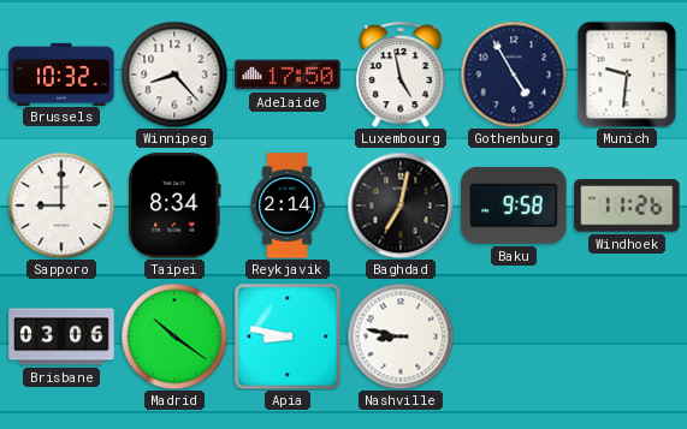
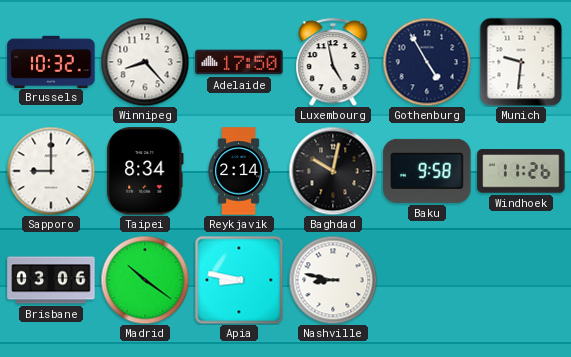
Baghdad: 7:02 -> 10:02 (333, 171)
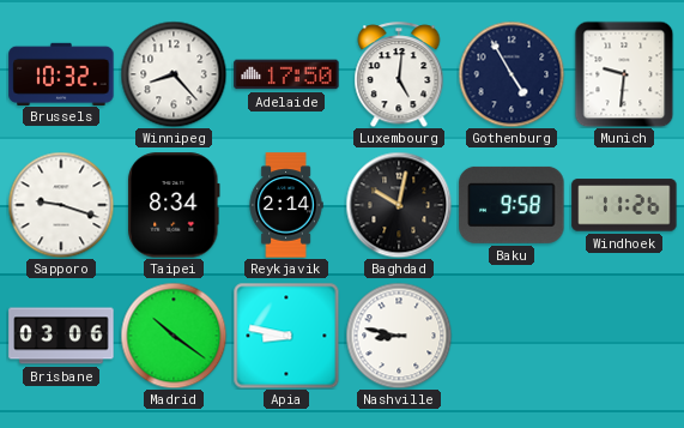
Luxembourg: 4:58 -> 5:01 (399, 74)
Sapporo: 9:00 -> 9:18 (61, 205)
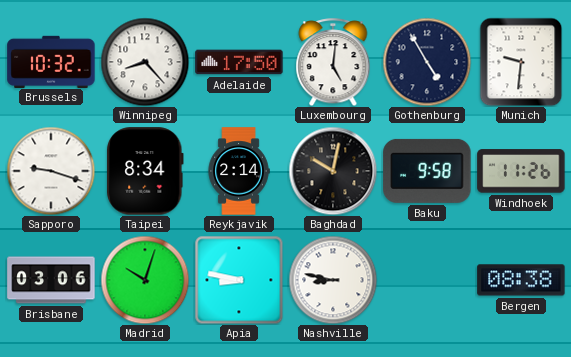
Madrid: 10:21 -> 10:03 (145, 280)
Bergen: none -> 08:38 (521, 280)
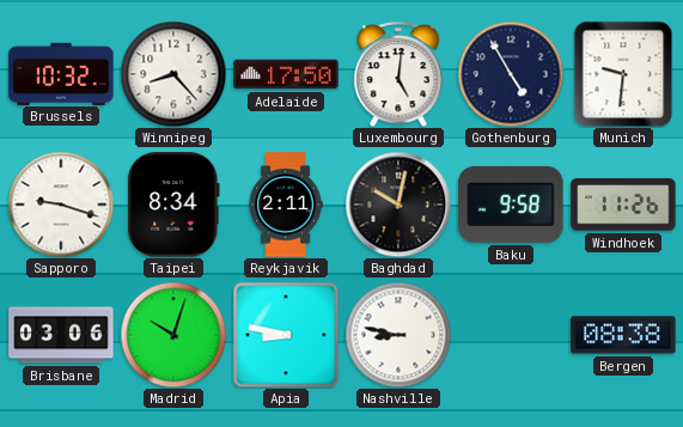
Reykjavik: 2:14 -> 2:11 (286, 205)
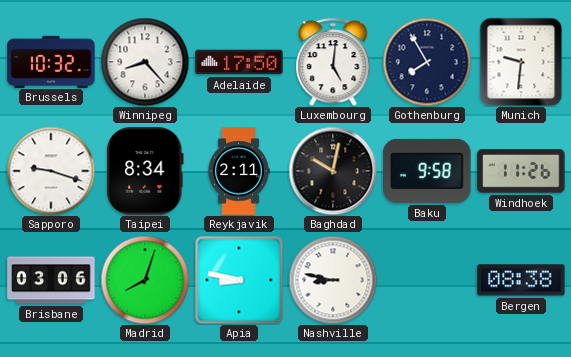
Gothenburg: 4:55 -> 7:55 (427, 62)
Madrid: 10:03 -> 8:03 (145, 280)
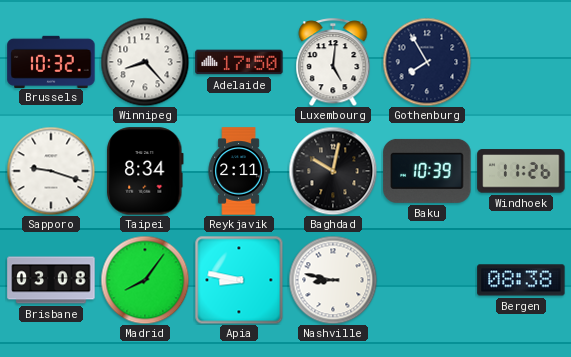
Munich: 9:31 -> none (521, 62)
Baku: 9:58 -> 10:39 (427, 171)
Brisbane: 03:06 -> 03:08 (51, 280)
Madrid: 8:03 -> 8:06 (145, 280)
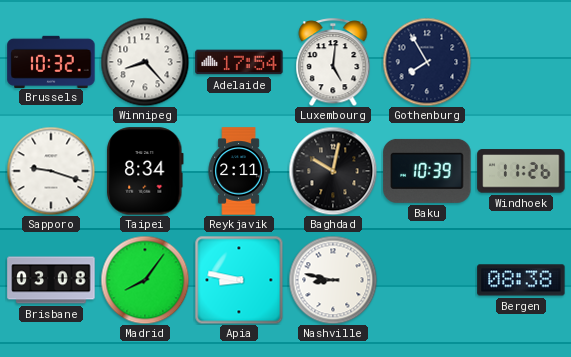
Adelaide: 17:50 -> 17:54 (239, 62)
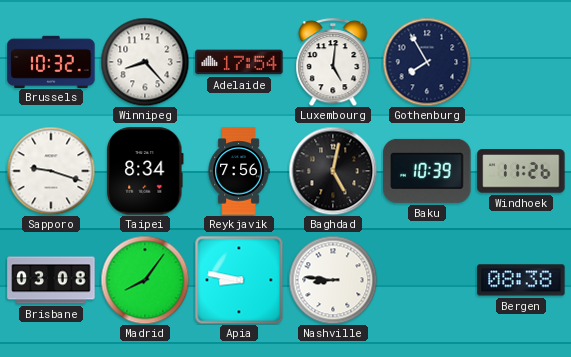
Reykjavik: 2:11 -> 7:56 (239, 171)
Baghdad: 10:02 -> 5:02 (333, 171)
Nashville: 8:47 -> 8:46 (333, 280)
